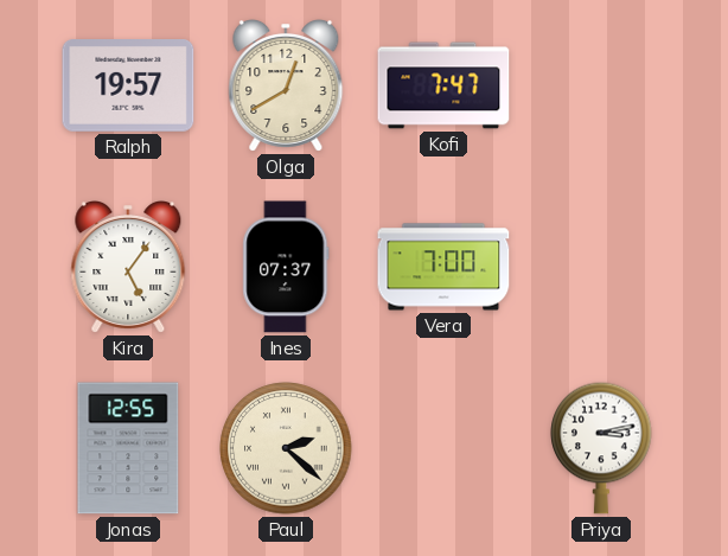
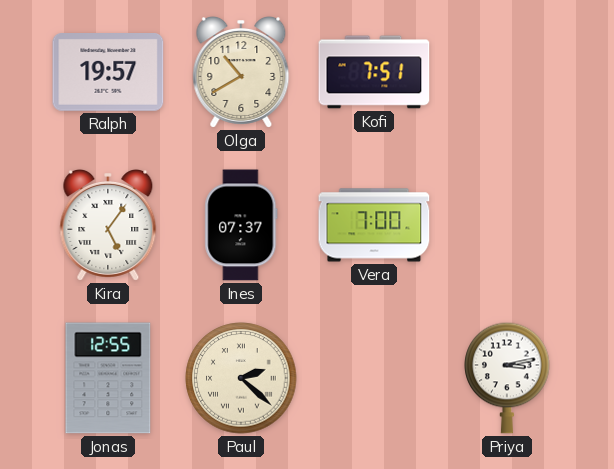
Olga: 12:40 -> 10:40 (241, 73)
Kofi: 7:47 -> 7:51 (374, 72)
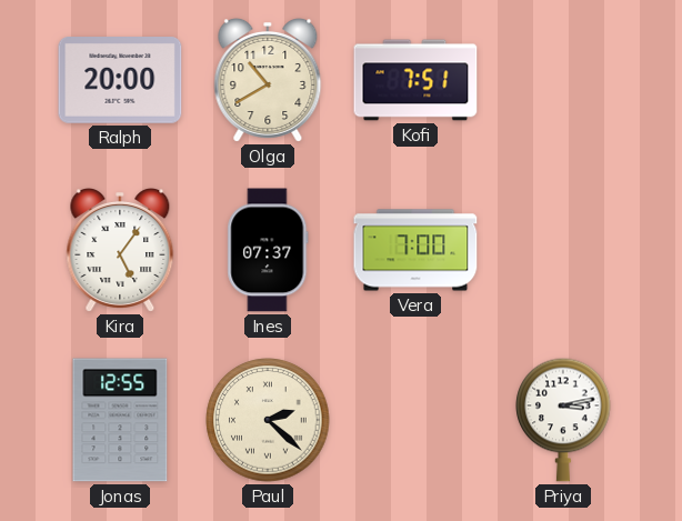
Ralph: 19:57 -> 20:00 (120, 81)
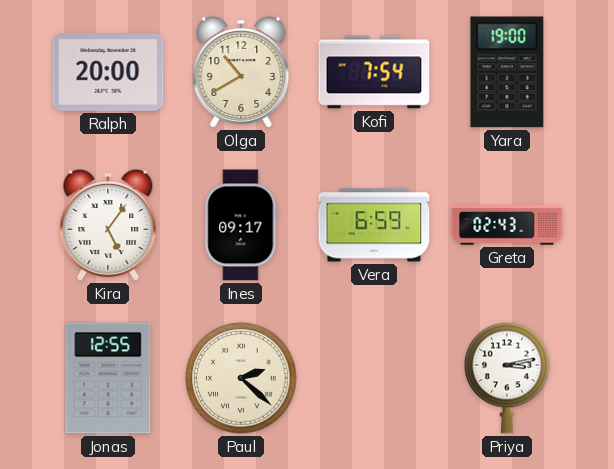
Kofi: 7:51 -> 7:54 (374, 72)
Yara: none -> 19:00 (507, 72)
Ines: 07:37 -> 09:17 (241, 225)
Vera: 7:00 -> 6:59 (374, 225)
Greta: none -> 02:43 (507, 225)
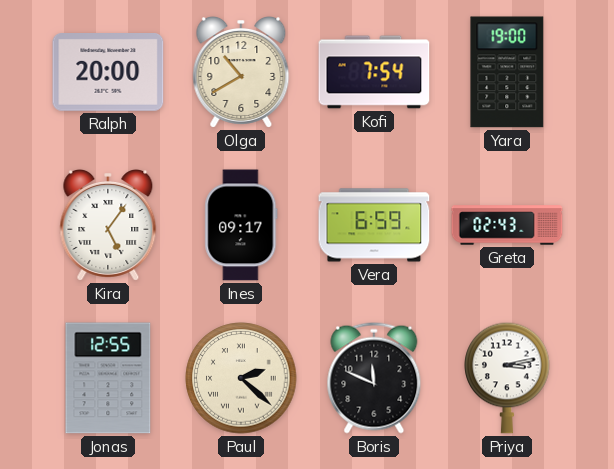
Boris: none -> 11:49 (374, 378)
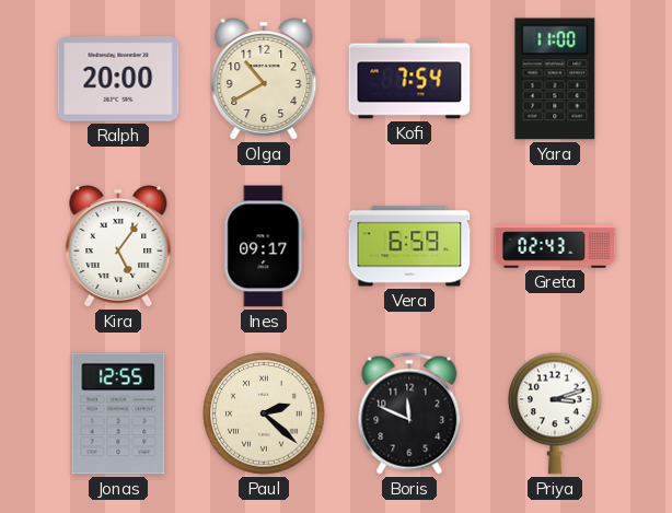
Yara: 19:00 -> 11:00 (555, 79)
Priya: 3:13 -> 3:12 (555, 413)
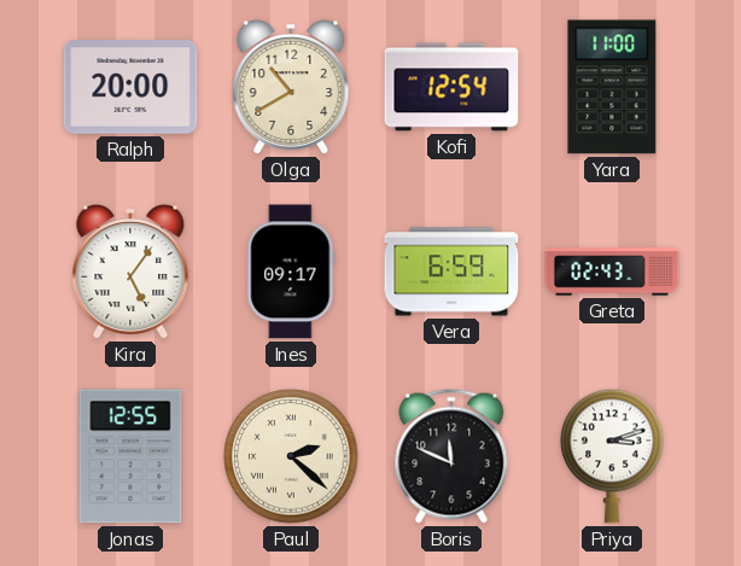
Kofi: 7:54 -> 12:54 (451, 87)
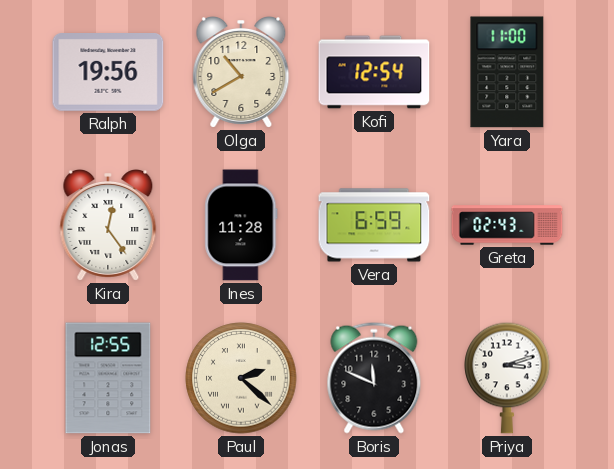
Ralph: 20:00 -> 19:56 (108, 73)
Kira: 5:06 -> 12:24 (108, 226)
Ines: 09:17 -> 11:28 (241, 225)
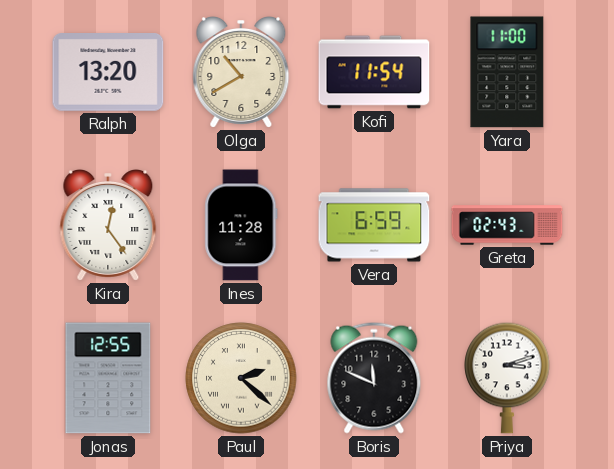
Ralph: 19:56 -> 13:20 (108, 73)
Kofi: 12:54 -> 11:54 (374, 72)
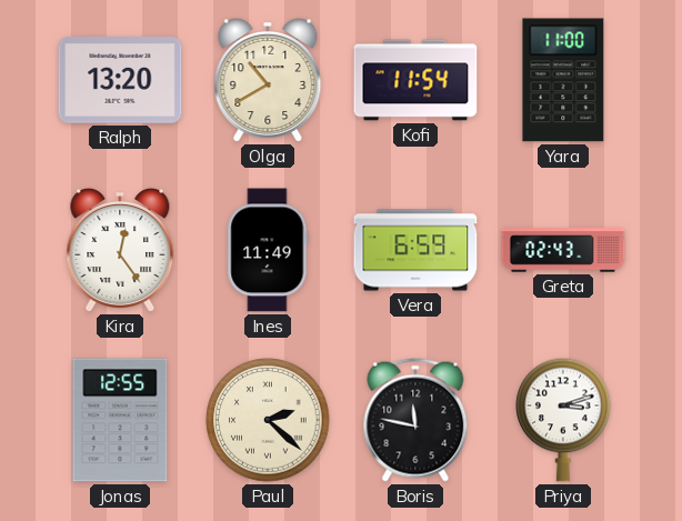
Ines: 11:28 -> 11:49 (268, 250)
Boris: 11:49 -> 11:47 (415, 420)
